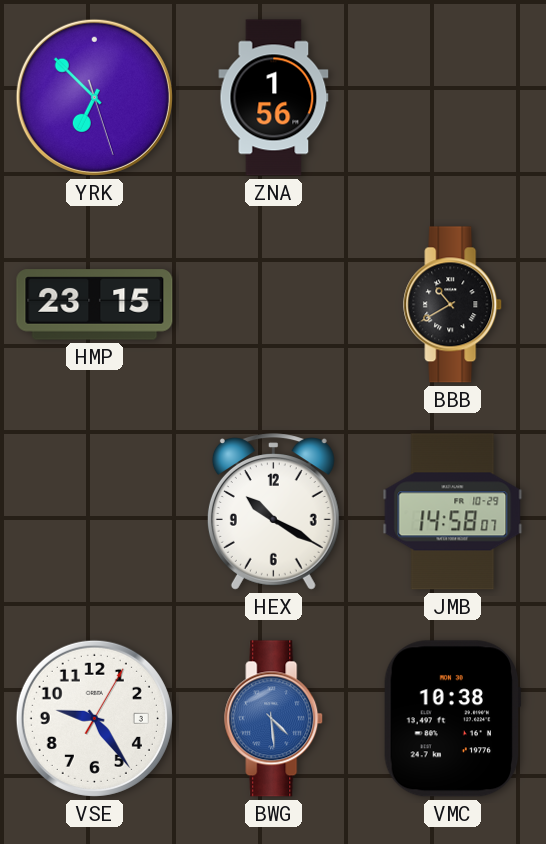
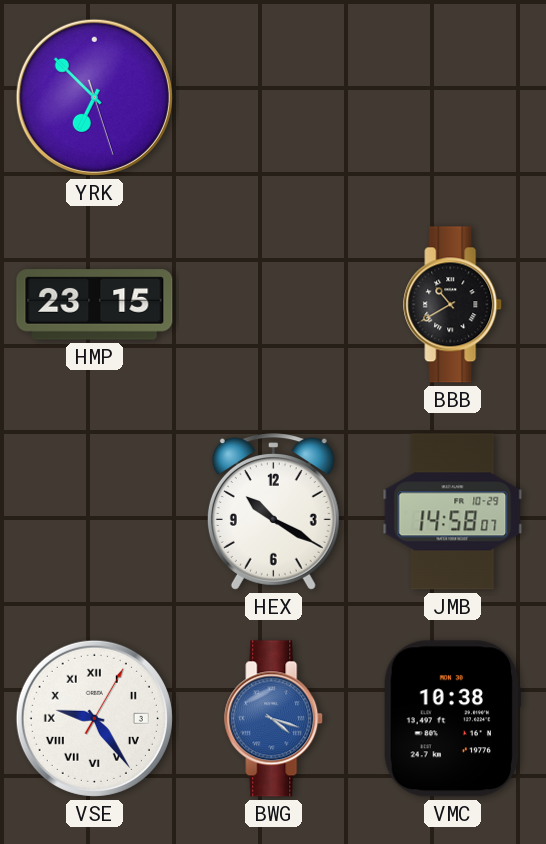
ZNA: 1:56 -> none (274, 98)
VSE numerals: Arabic -> Roman (94, 718)
BWG: 4:29 -> 4:18 (274, 719)
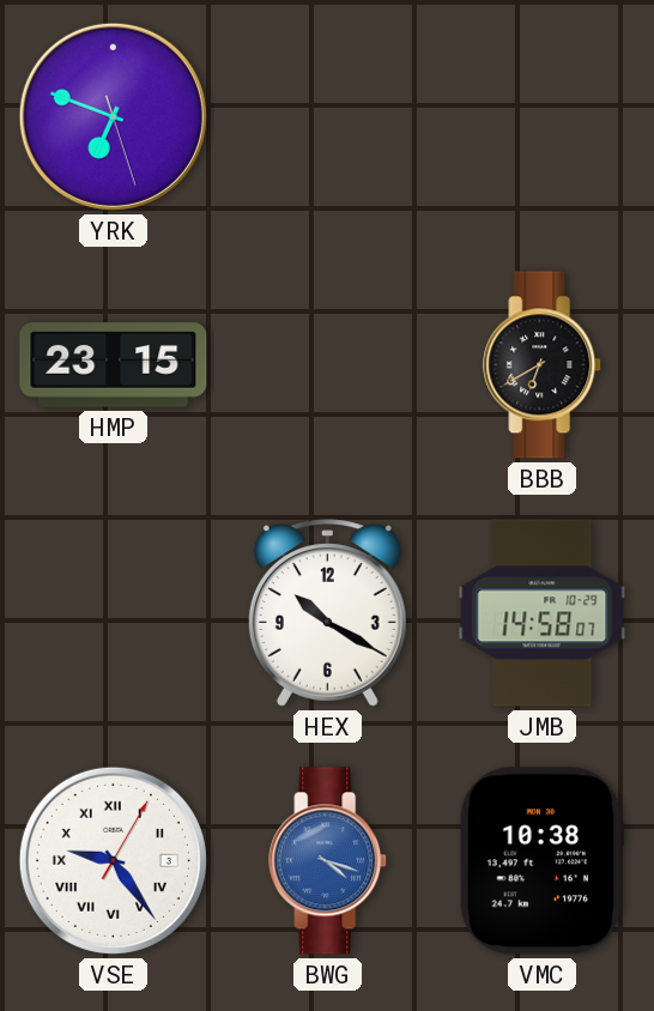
YRK: 6:52 -> 6:48 (113, 116)
BBB: 10:40 -> 6:40 (543, 365)
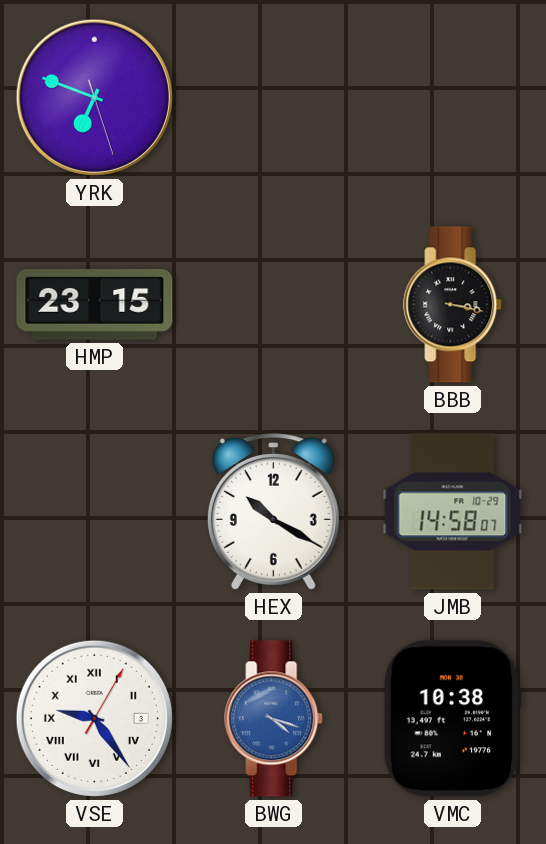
BBB: 6:40 -> 3:17 (453, 305)
